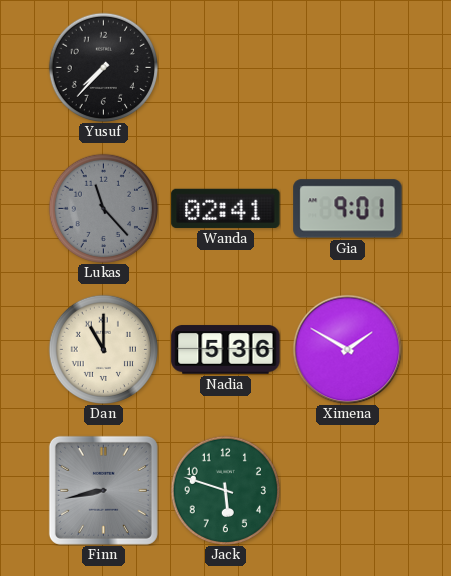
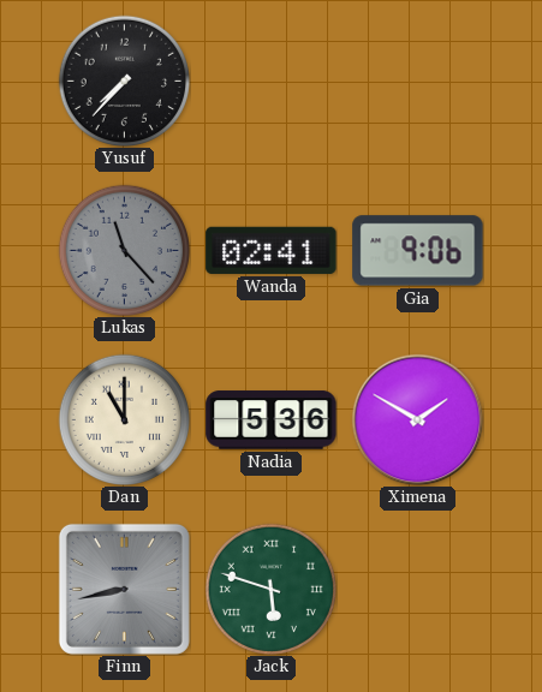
Gia: 9:01 -> 9:06 (418, 251)
Jack numerals: Arabic -> Roman (270, 589)
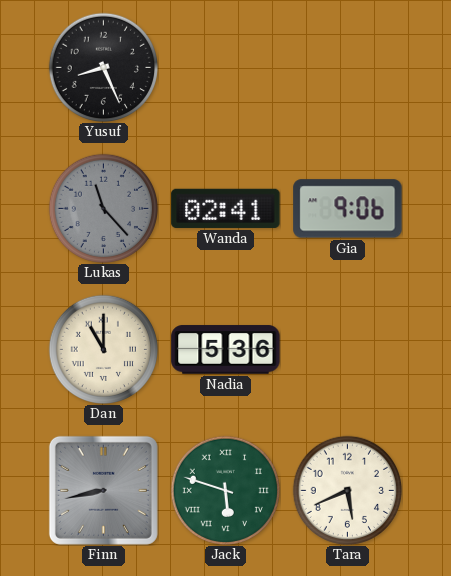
Yusuf: 7:37 -> 8:26 (103, 67)
Ximena: 1:50 -> none (417, 419)
Tara: none -> 5:41 (347, 490)
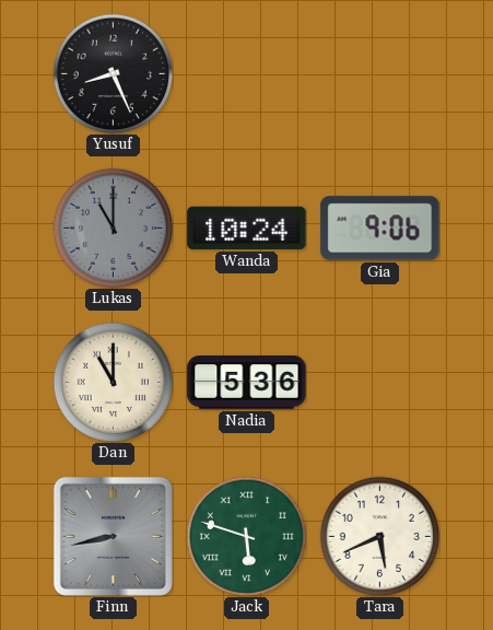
Lukas: 11:23 -> 11:00 (113, 227)
Wanda: 02:41 -> 10:24 (247, 227)
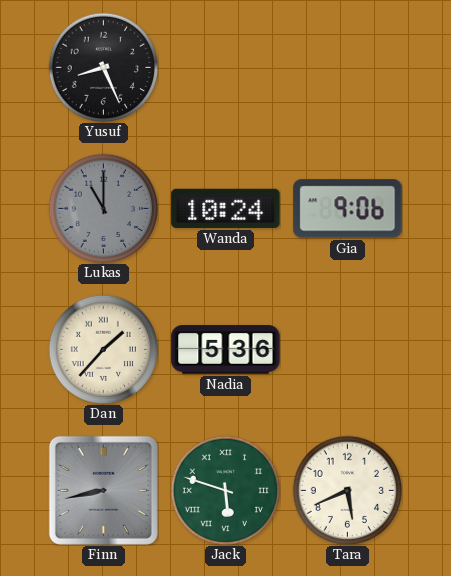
Dan: 11:00 -> 1:37 (103, 349)
